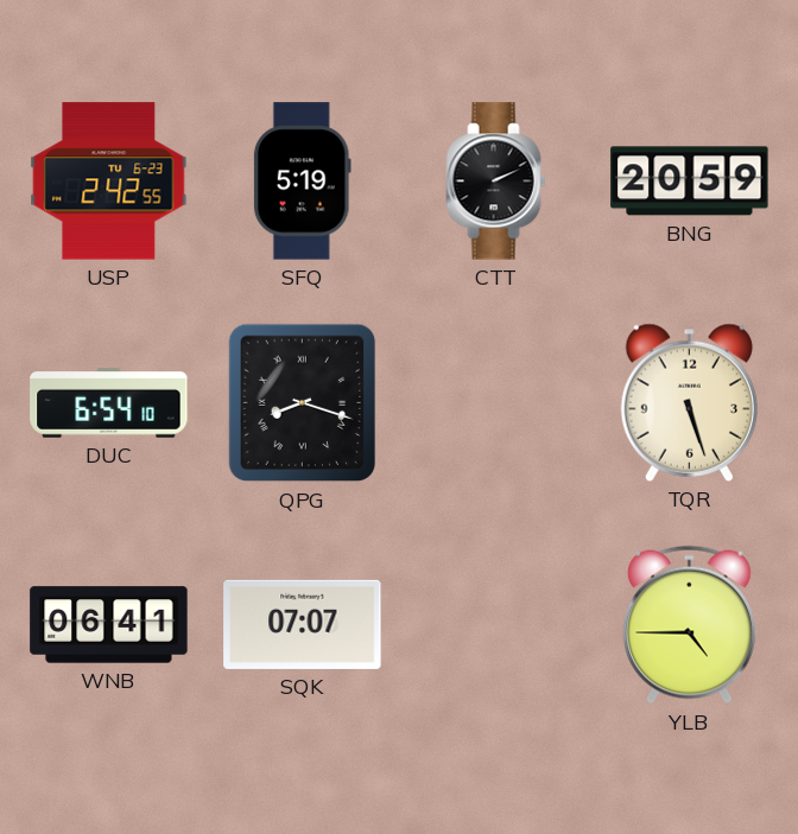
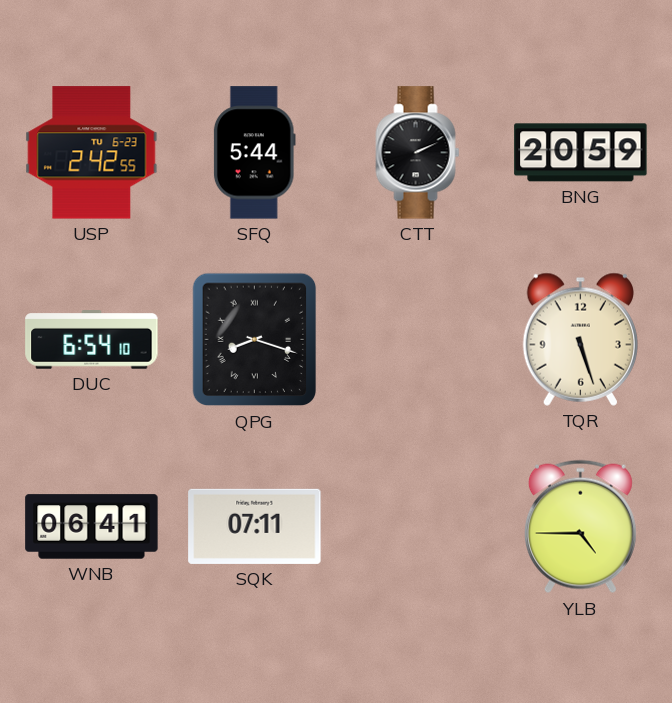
SFQ: 5:19 -> 5:44 (254, 153)
SQK: 07:07 -> 07:11 (255, 526)
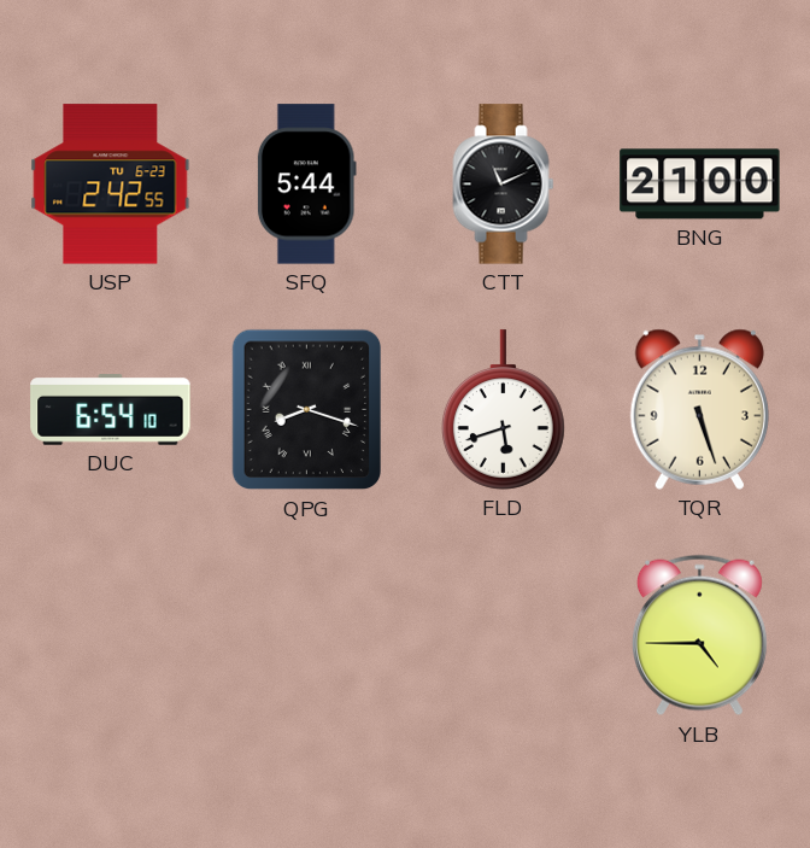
CTT: 2:11 -> 11:11 (504, 185)
BNG: 20:59 -> 21:00 (700, 185)
FLD: none -> 5:42 (503, 410)
WNB: 06:41 -> none (92, 527)
SQK: 07:11 -> none (255, 526)
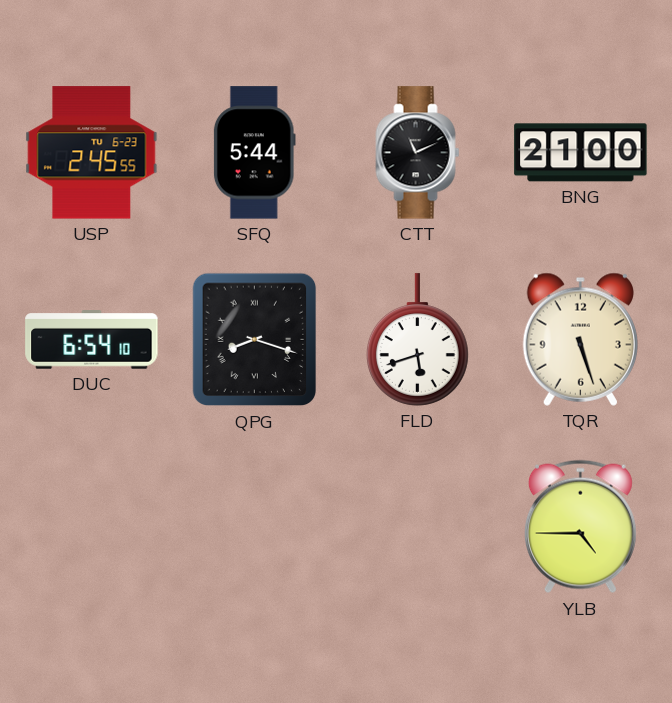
USP: 2:42 -> 2:45 (92, 153)
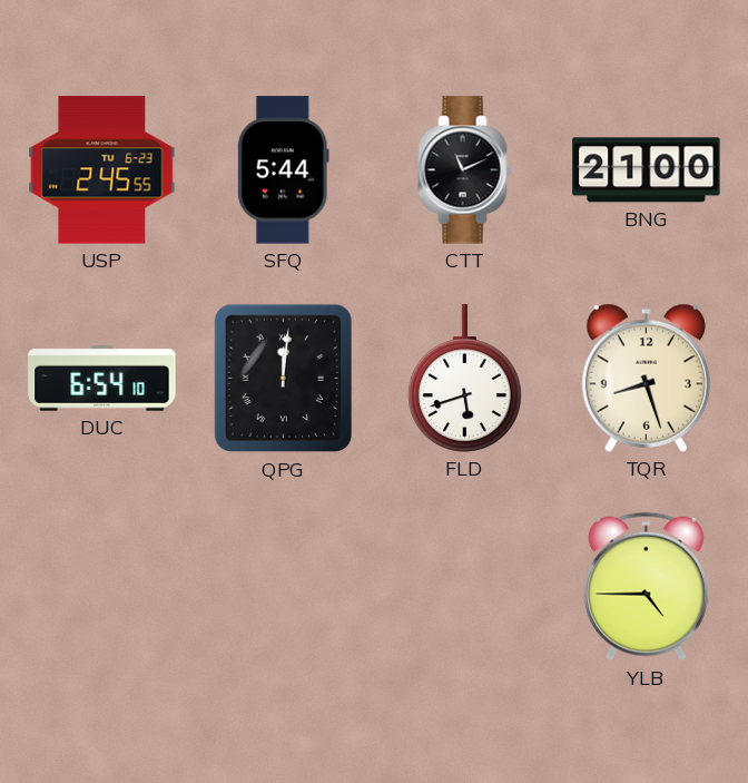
QPG: 8:18 -> 12:01 (284, 379)
TQR: 5:27 -> 8:27 (646, 378)
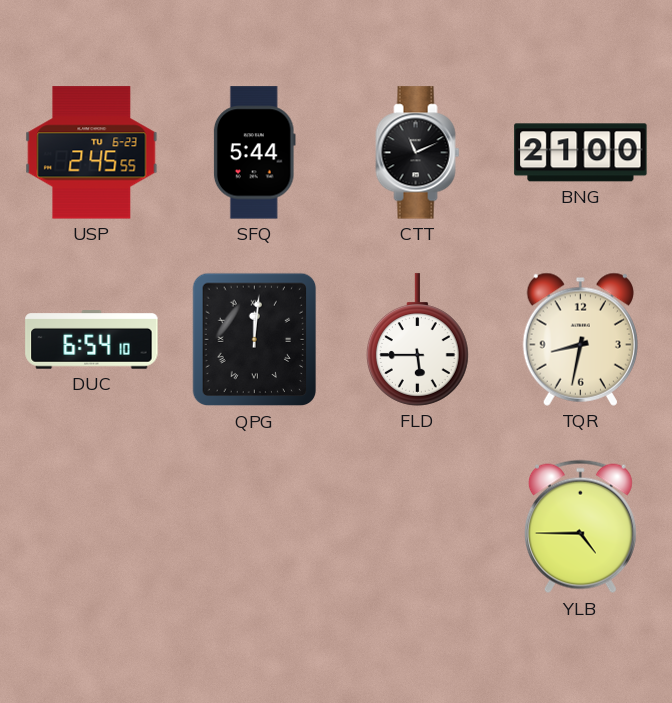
FLD: 5:42 -> 5:45 (417, 340)
TQR: 8:27 -> 8:32 (580, 339)
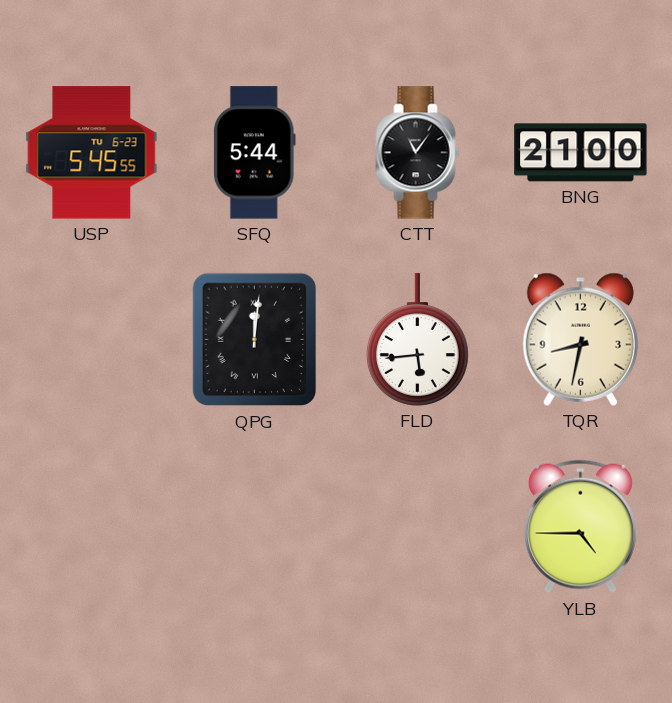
USP: 2:45 -> 5:45 (92, 153)
CTT: 11:11 -> 11:06 (418, 153)
DUC: 6:54 -> none (92, 340)
FLD: 5:45 -> 5:44 (417, 340)
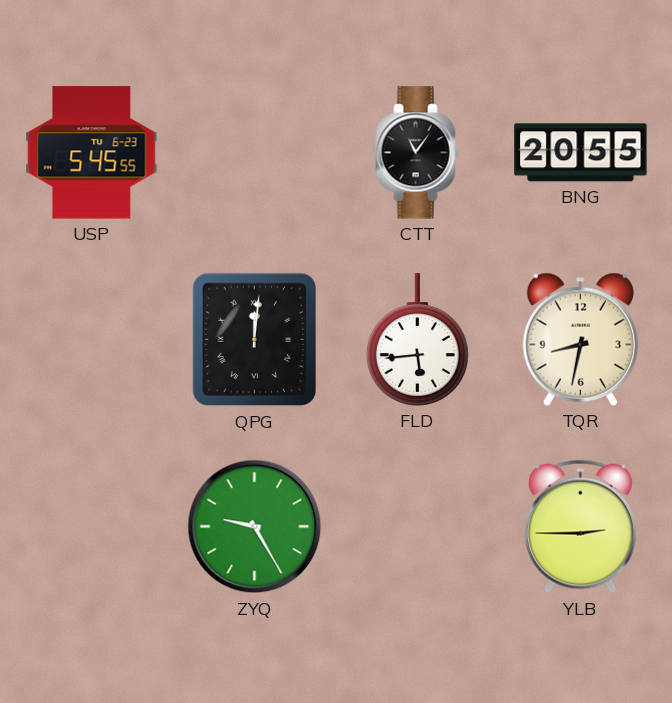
SFQ: 5:44 -> none (254, 153)
BNG: 21:00 -> 20:55 (581, 153)
ZYQ: none -> 9:25 (255, 527)
YLB: 4:45 -> 2:45 (580, 527)
